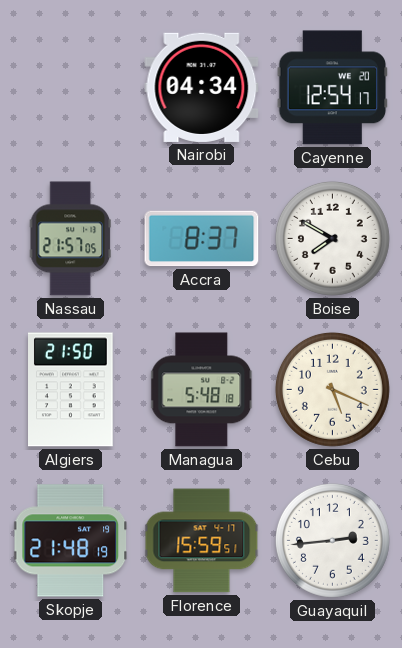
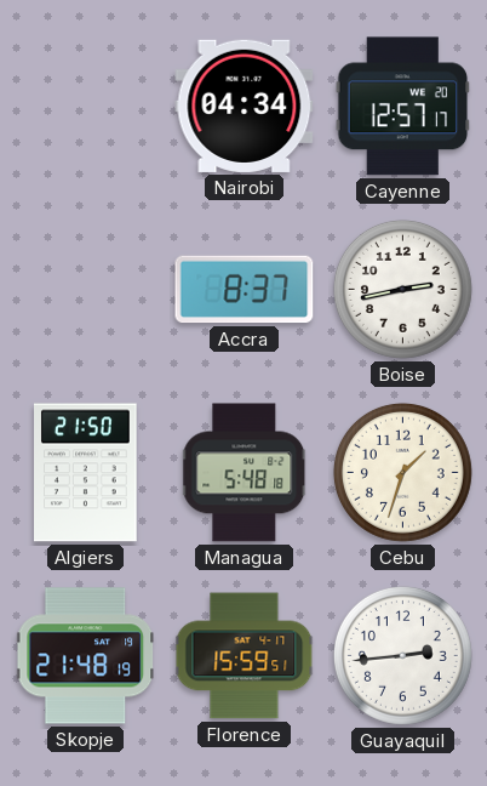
Cayenne: 12:54 -> 12:57 (403, 107)
Nassau: 21:57 -> none (70, 239)
Boise: 7:50 -> 2:43 (402, 289)
Cebu: 5:19 -> 1:33 (402, 472)
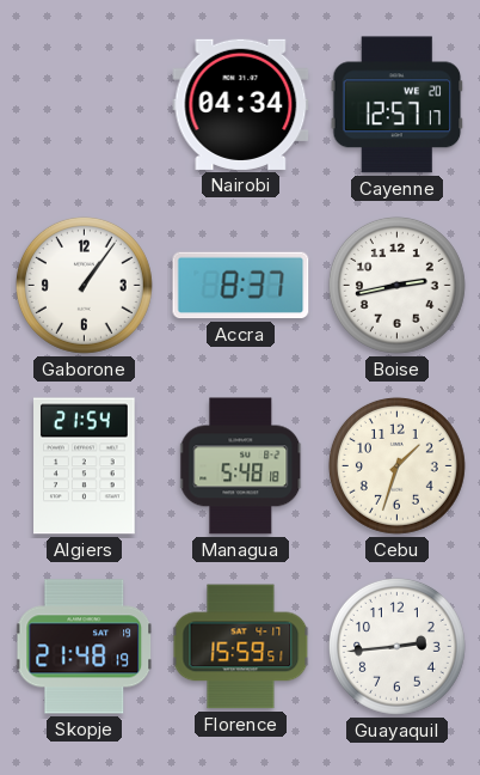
Gaborone: none -> 1:06 (84, 285)
Algiers: 21:50 -> 21:54 (85, 466)
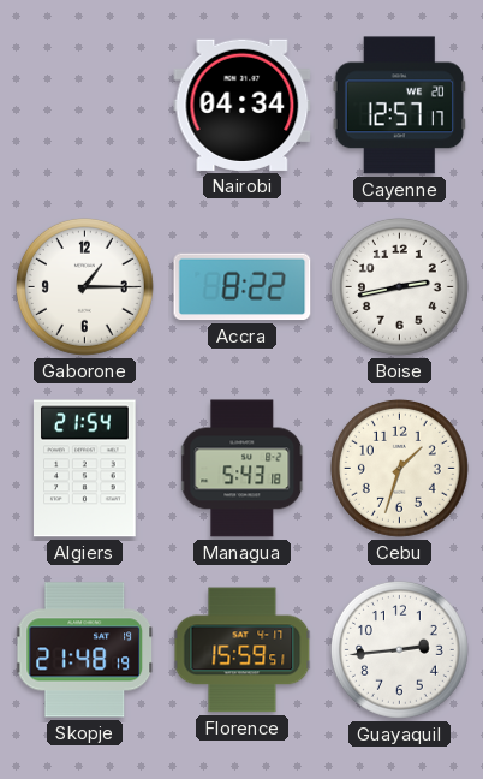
Gaborone: 1:06 -> 1:15 (84, 286)
Accra: 8:37 -> 8:22 (243, 287)
Managua: 5:48 -> 5:43 (243, 469)
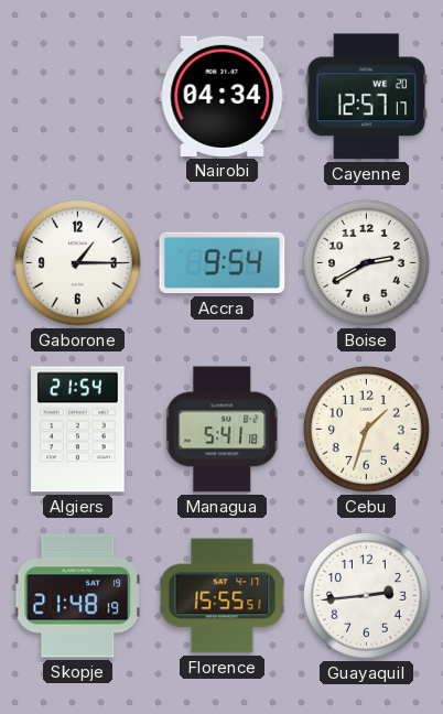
Accra: 8:22 -> 9:54 (223, 263)
Boise: 2:43 -> 2:40 (366, 262)
Managua: 5:43 -> 5:41 (223, 430)
Florence: 15:59 -> 15:55 (223, 596)
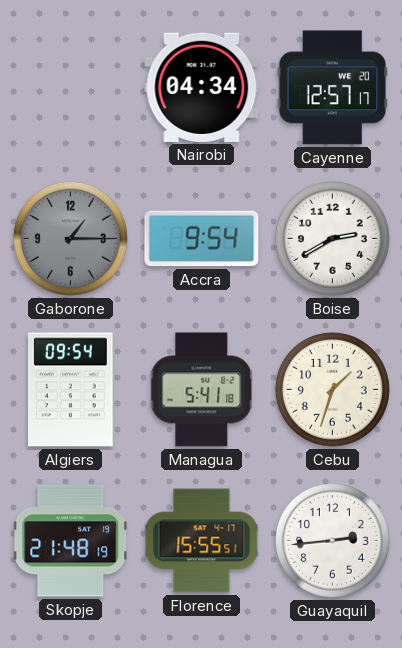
Gaborone dial: white -> grey (70, 238)
Algiers: 21:54 -> 09:54 (71, 390)
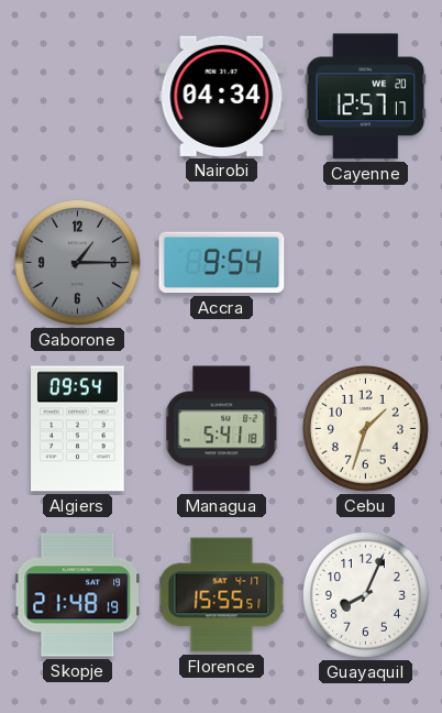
Boise: 2:40 -> none (332, 238)
Guayaquil: 2:44 -> 8:04 (365, 594)
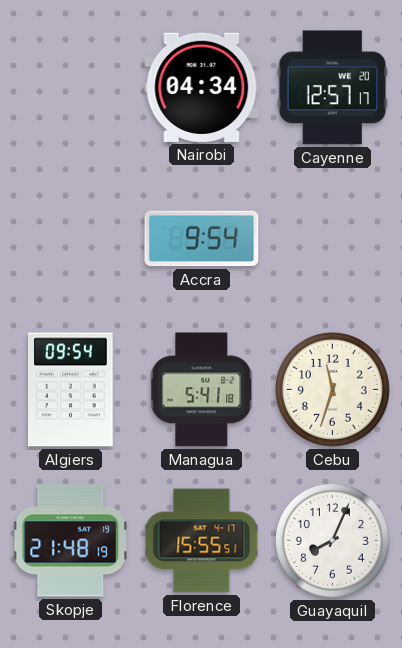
Gaborone: 1:15 -> none (77, 262)
Cebu: 1:33 -> 11:33 (332, 389)
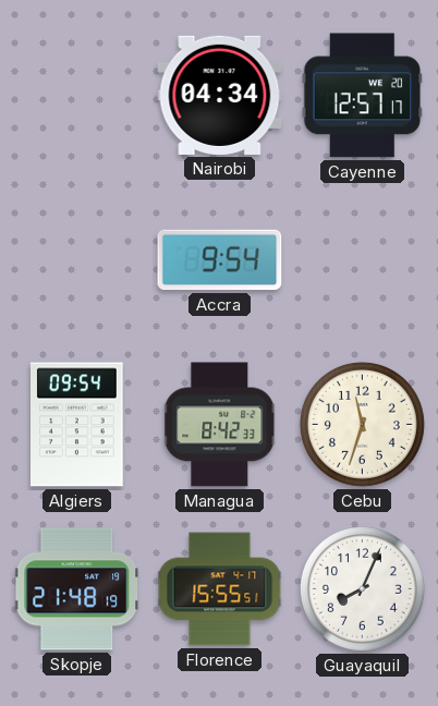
Managua: 5:41 -> 8:42 (220, 425)
